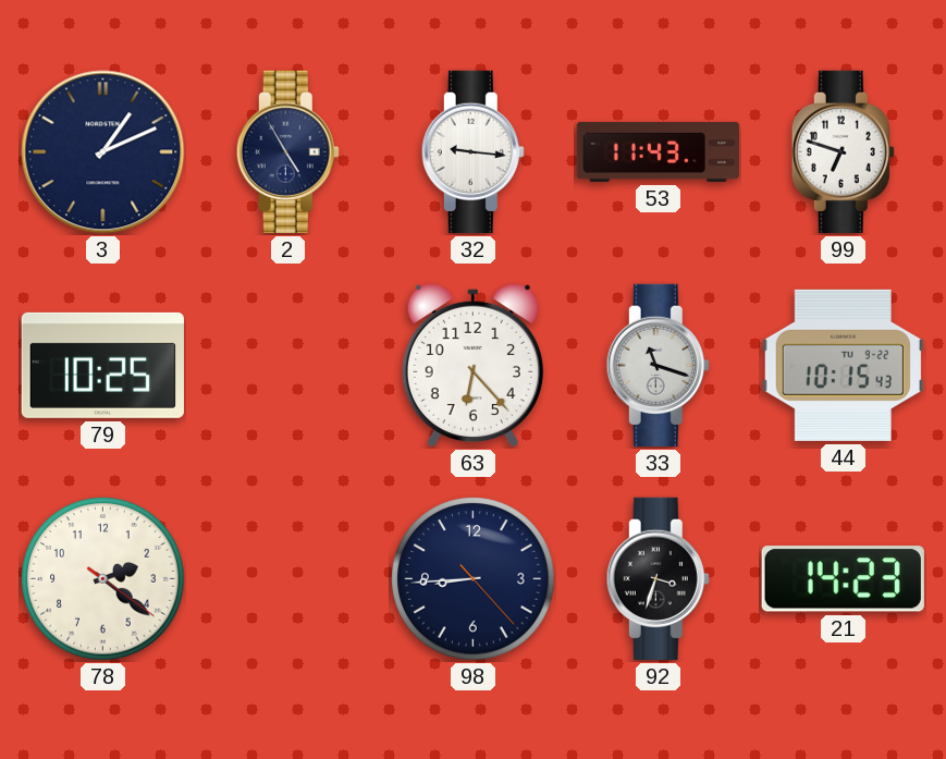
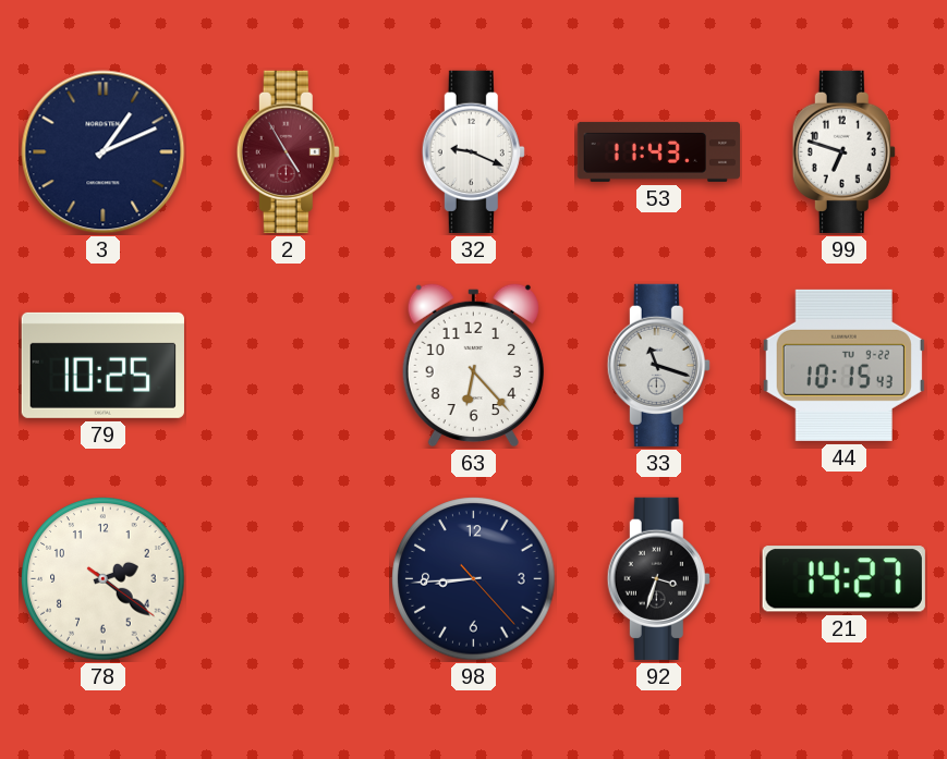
2 dial: navy -> burgundy (288, 151)
32: 9:16 -> 9:19 (473, 151)
21: 14:23 -> 14:27 (843, 579)
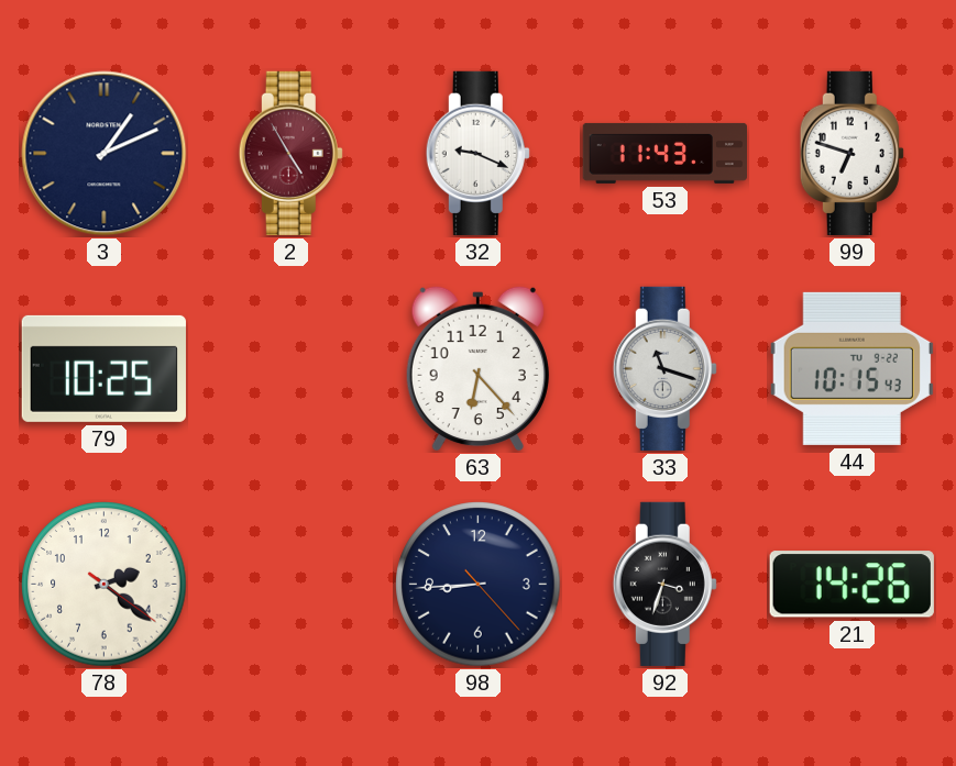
21: 14:27 -> 14:26 (851, 585)
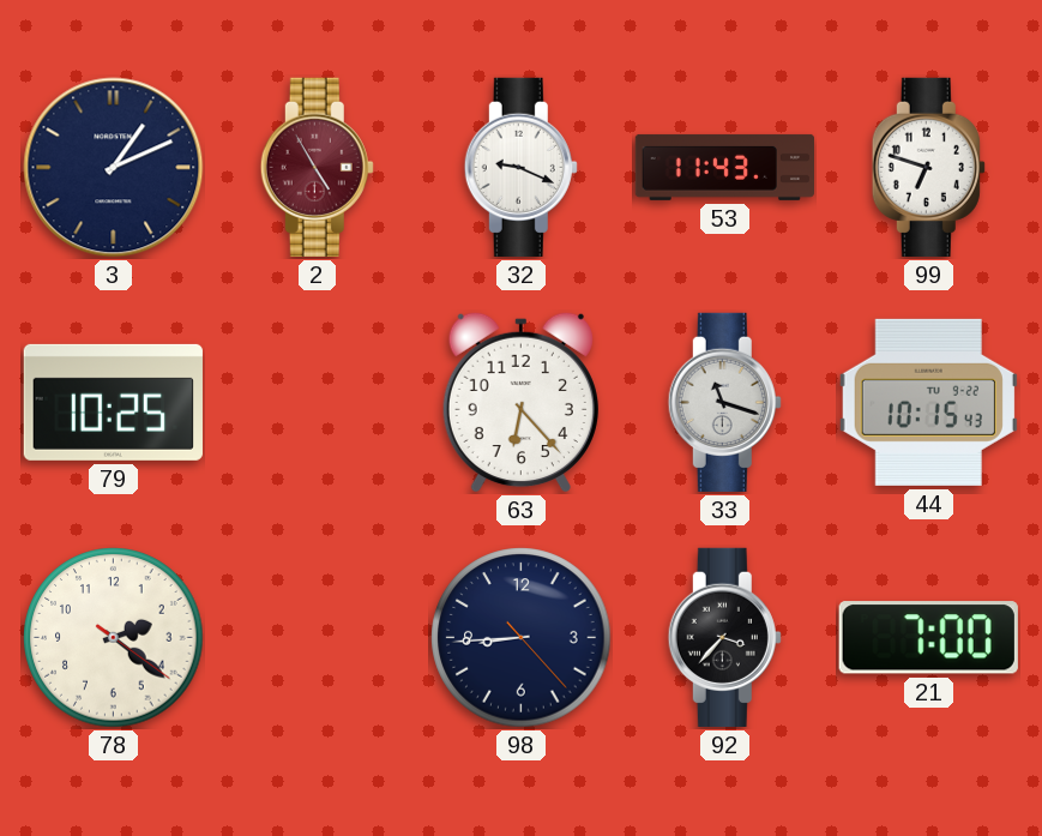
92: 3:33 -> 3:37 (724, 637)
21: 14:26 -> 7:00 (928, 638)
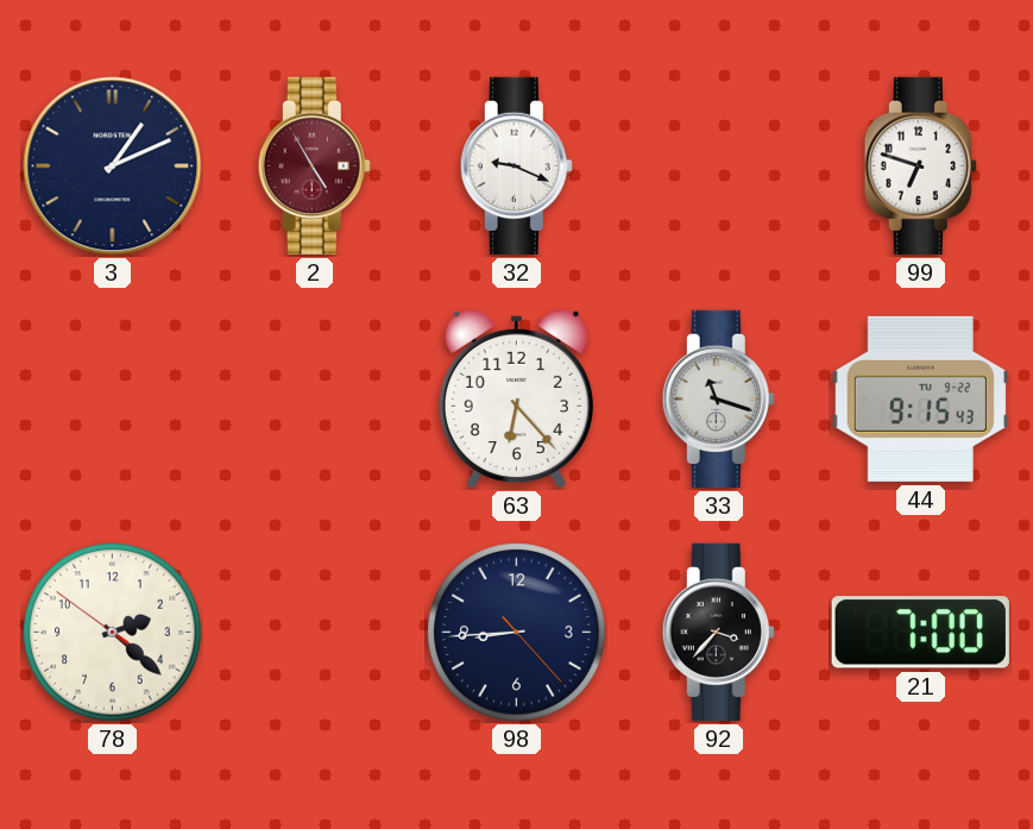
53: 11:43 -> none (724, 167)
79: 10:25 -> none (113, 402)
44: 10:15 -> 9:15 (920, 398)
78: 2:21:21 -> 2:21:51 (113, 633)
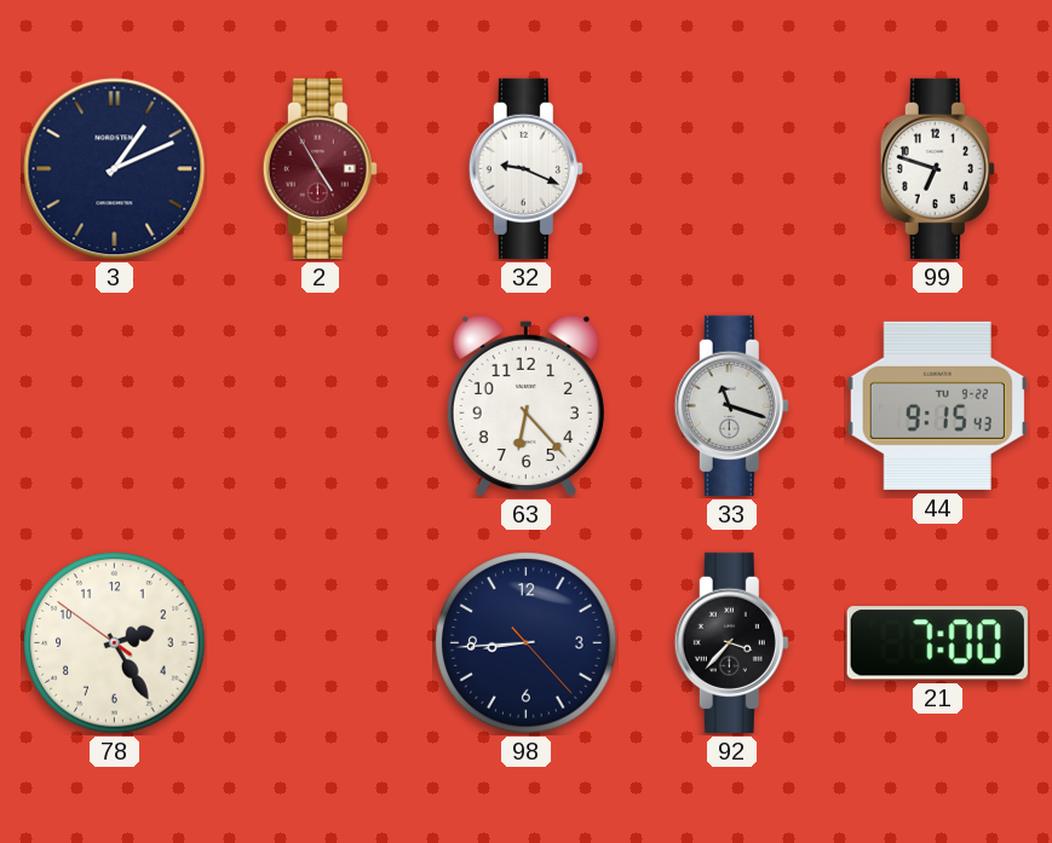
78: 2:21 -> 2:24 (115, 643)
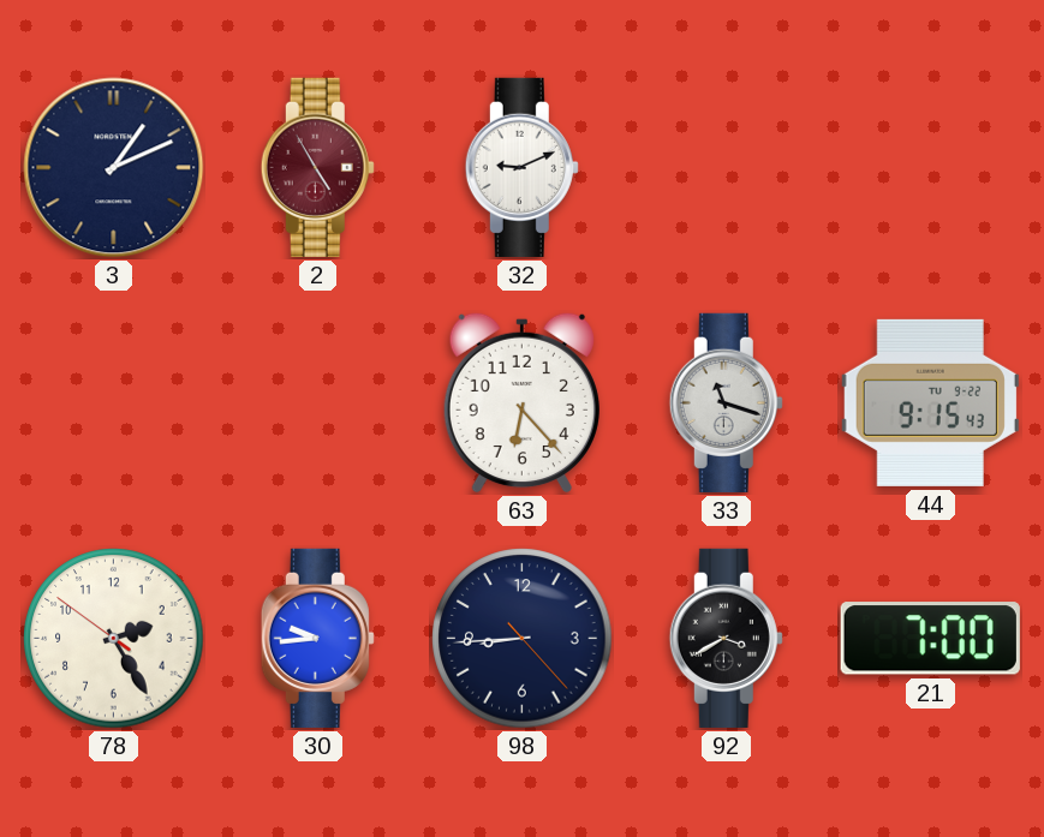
32: 9:19 -> 9:11 (521, 167)
99: 6:48 -> none (937, 168)
30: none -> 9:44 (317, 638)
92: 3:37 -> 3:40 (726, 638)
